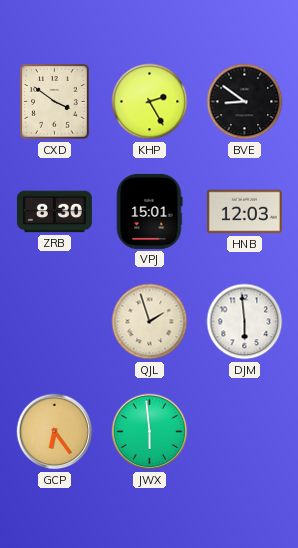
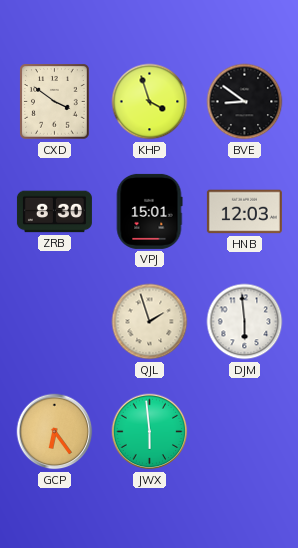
KHP: 2:25 -> 3:57 (150, 102)
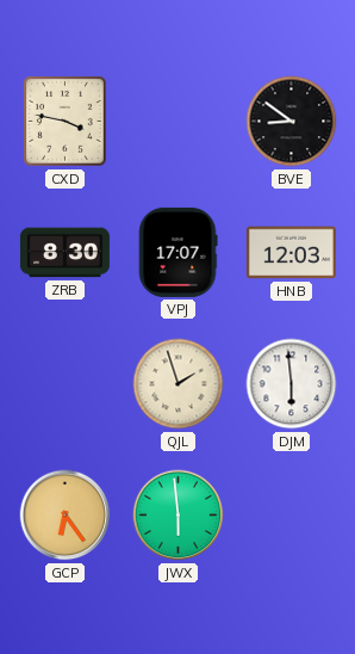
CXD: 3:51 -> 3:47 (66, 122)
KHP: 3:57 -> none (150, 102)
VPJ: 15:01 -> 17:07 (177, 252)
